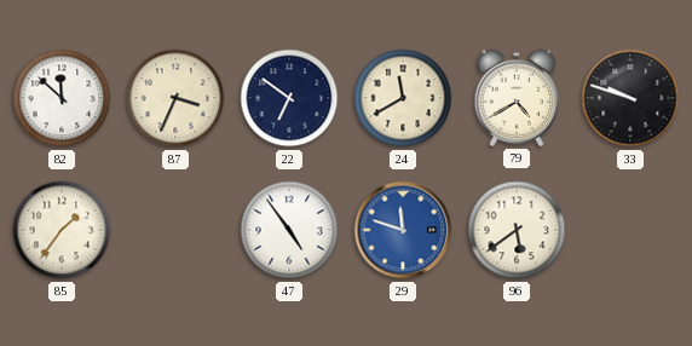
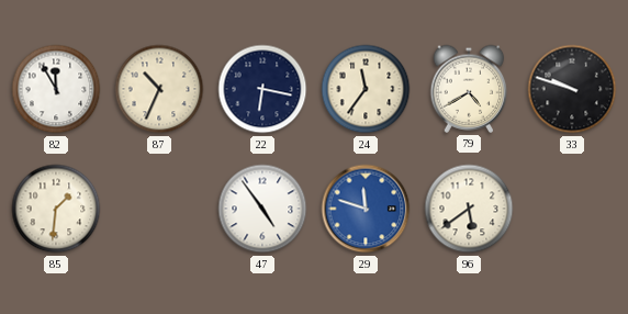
82: 11:52 -> 11:55 (56, 89)
87: 3:34 -> 10:34 (159, 89)
22: 6:51 -> 6:17 (262, 89)
24: 11:40 -> 11:36 (366, 89)
85: 1:36 -> 1:31 (56, 209)
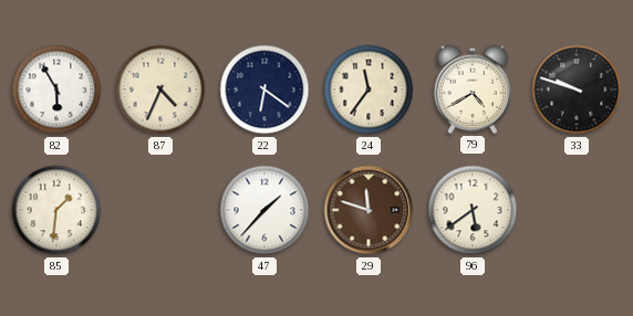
82: 11:55 -> 5:55 (56, 89)
87: 10:34 -> 4:34 (160, 89)
22: 6:17 -> 6:21 (264, 89)
47: 4:54 -> 1:37 (264, 210)
29 dial: blue -> brown (369, 210)
